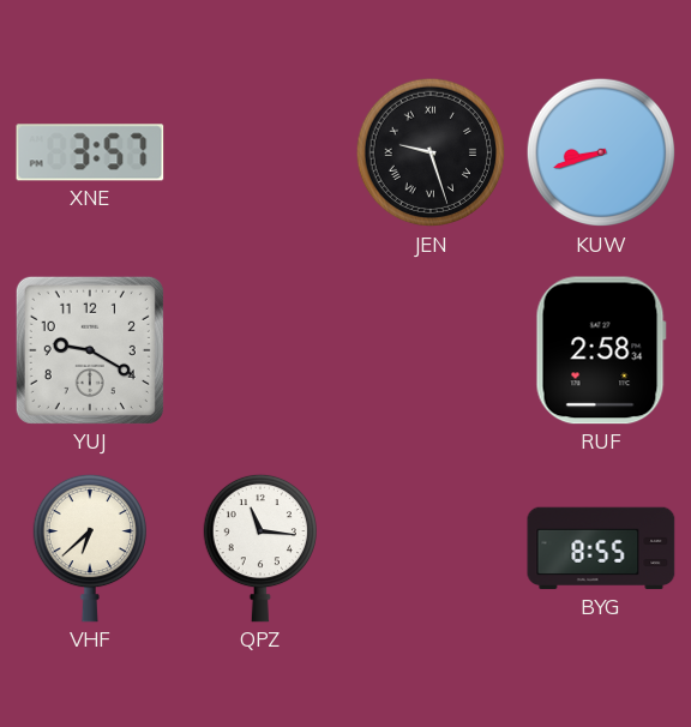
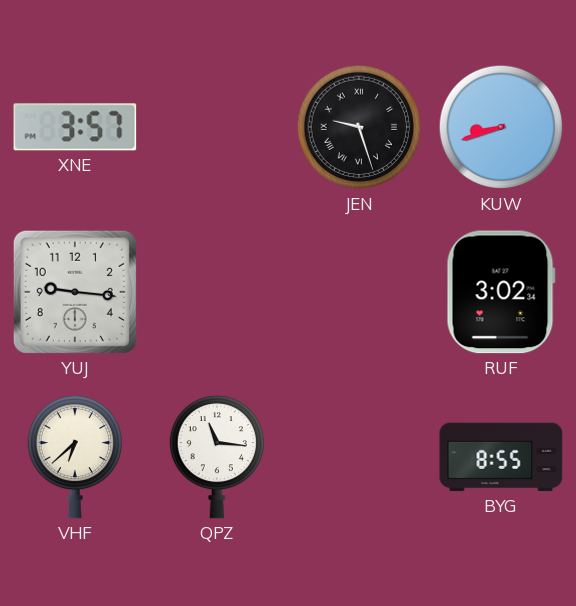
YUJ: 9:20 -> 9:16 (75, 292)
RUF: 2:58 -> 3:02 (501, 292)
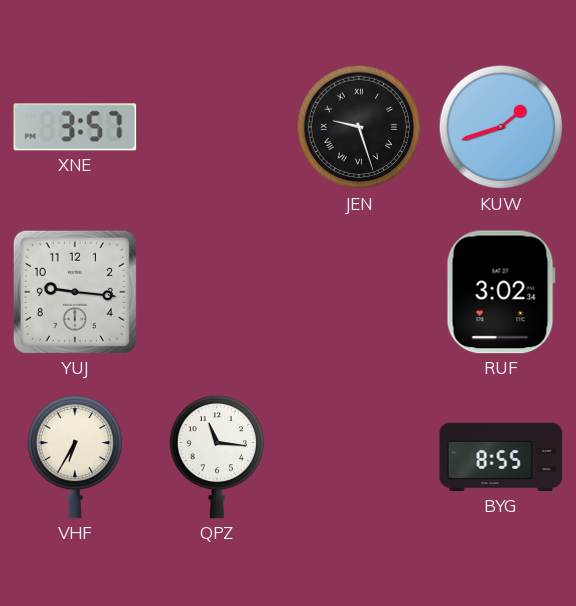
KUW: 8:42 -> 1:42 (501, 127)
VHF: 6:38 -> 6:35 (74, 457)
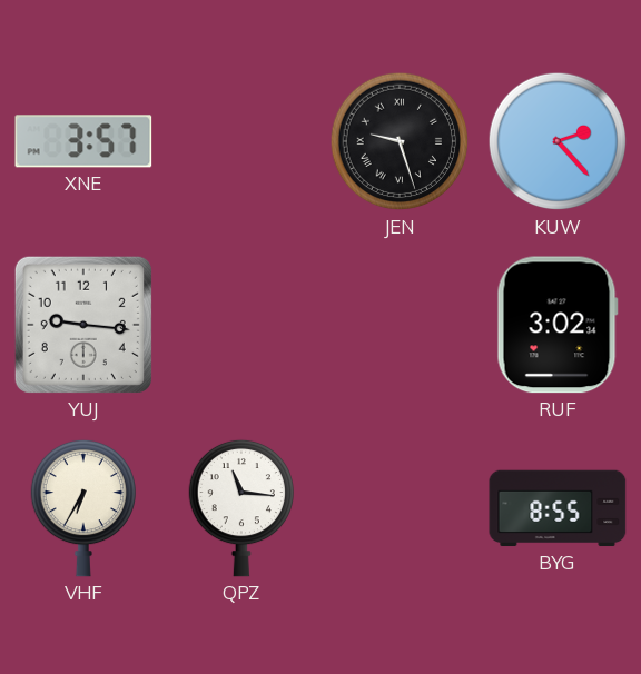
KUW: 1:42 -> 2:23 (558, 141)
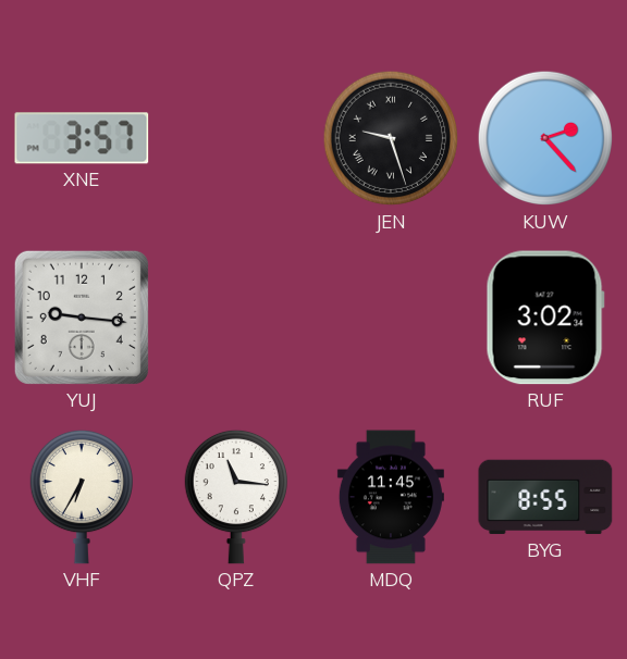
MDQ: none -> 11:45 (391, 497)
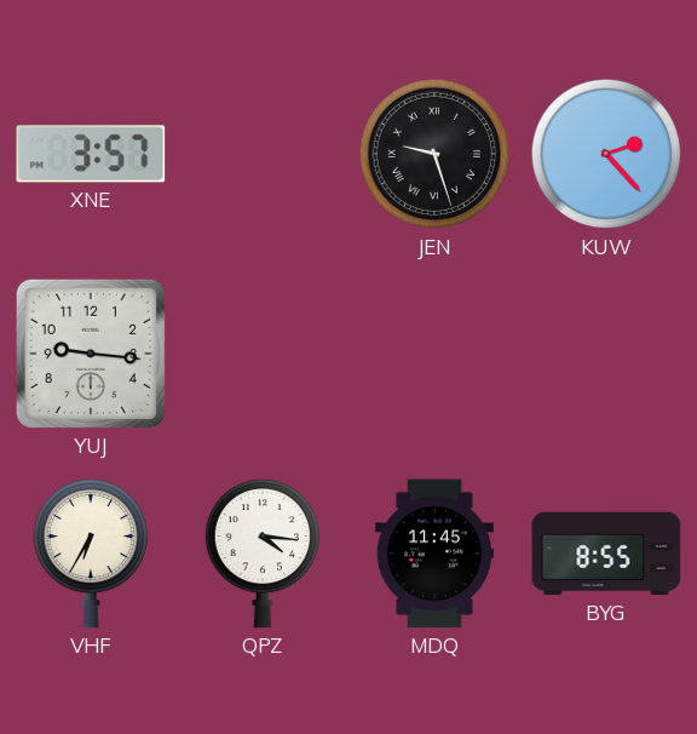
RUF: 3:02 -> none (545, 318)
QPZ: 11:16 -> 4:16 (261, 554)
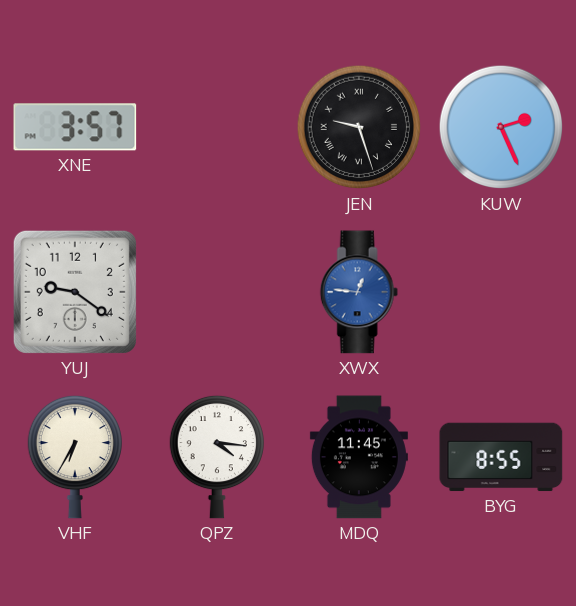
KUW: 2:23 -> 2:26 (501, 127)
YUJ: 9:16 -> 9:21 (75, 292)
XWX: none -> 12:46 (359, 292)
